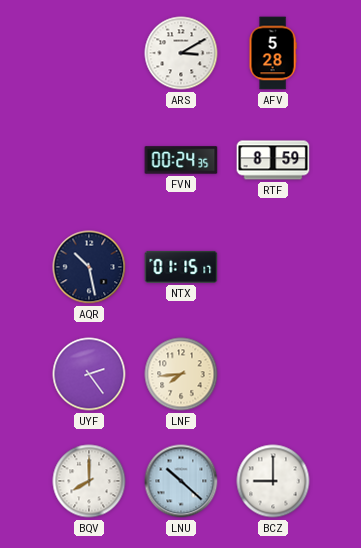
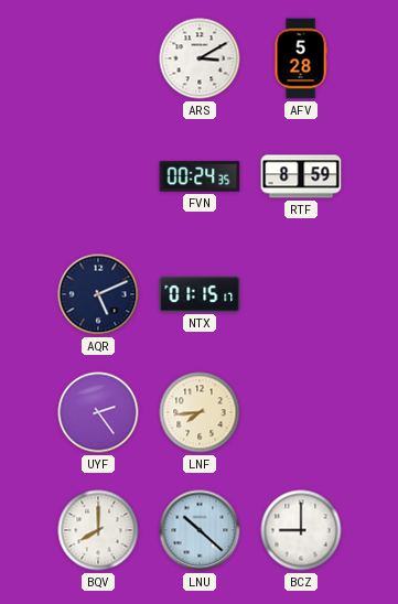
AQR: 10:28 -> 5:11 (98, 294)
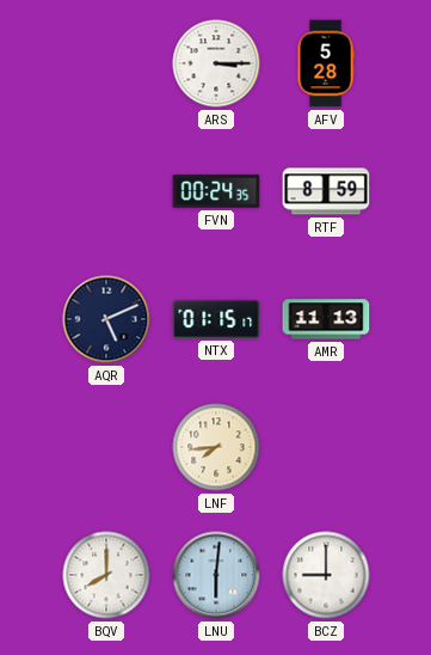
ARS: 3:10 -> 3:15 (216, 63)
AMR: none -> 11:13 (326, 319)
UYF: 2:24 -> none (98, 412)
LNU: 10:22 -> 6:01 (216, 575)
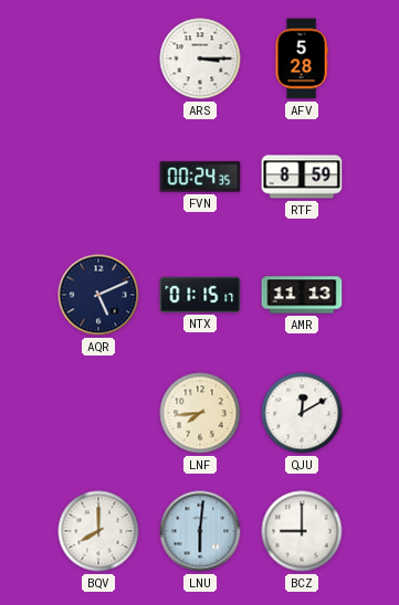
QJU: none -> 12:10 (302, 413)
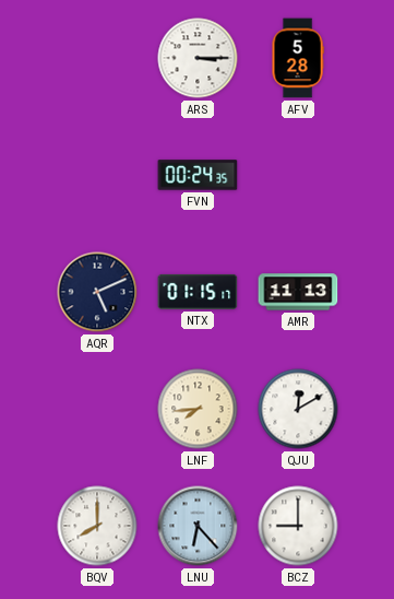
RTF: 8:59 -> none (302, 177)
LNU: 6:01 -> 6:23 (198, 526)
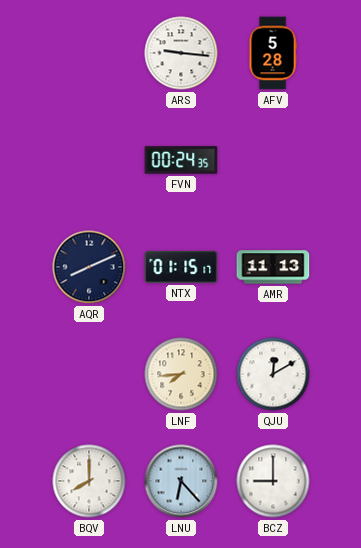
ARS: 3:15 -> 9:16 (181, 53)
AQR: 5:11 -> 8:11 (89, 267)
